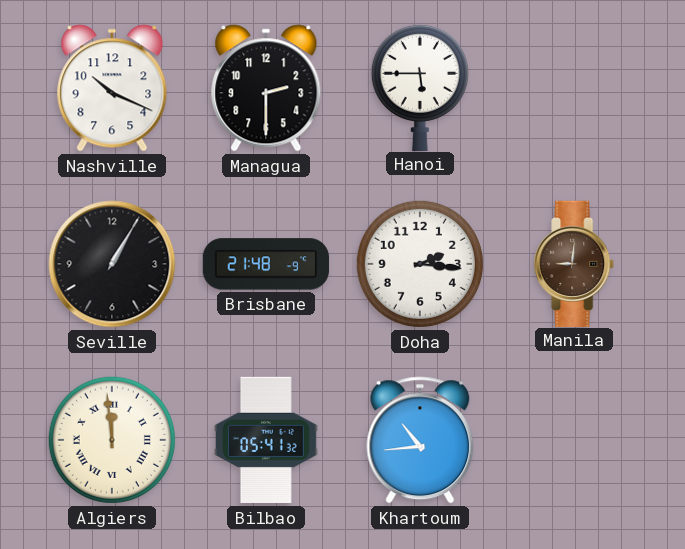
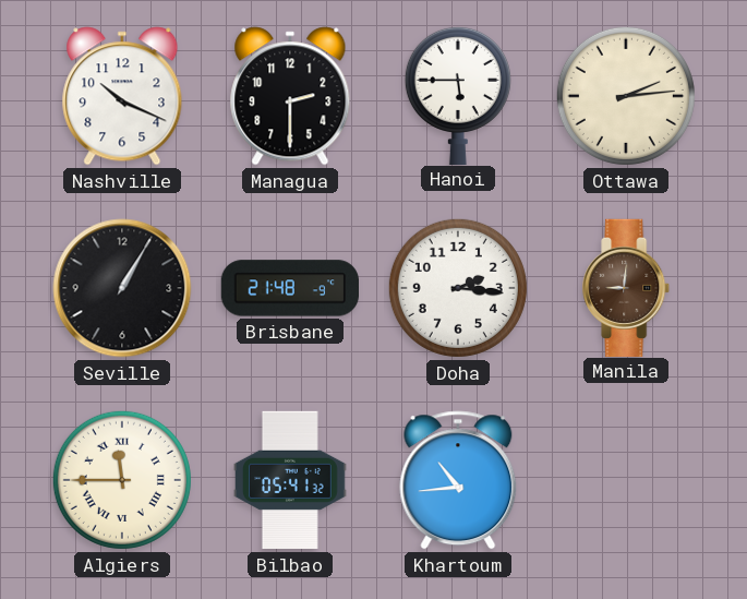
Ottawa: none -> 2:14 (626, 96)
Algiers: 11:59 -> 11:45 (122, 480)
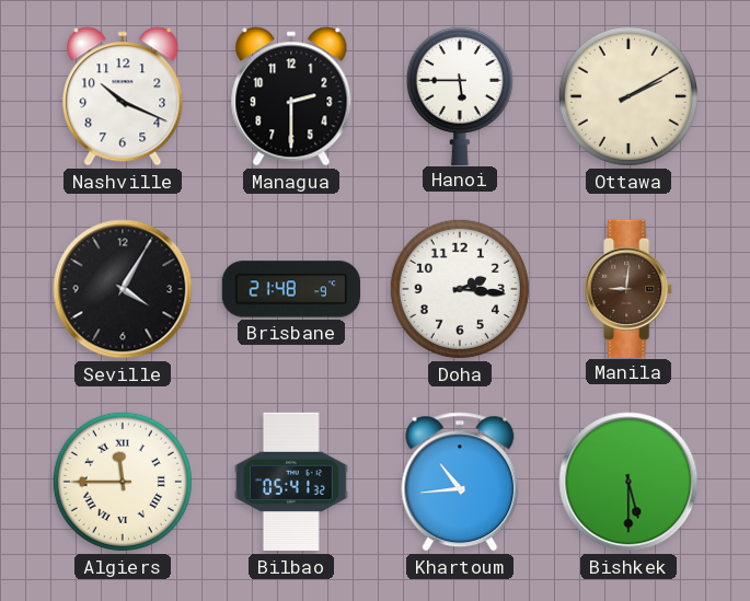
Ottawa: 2:14 -> 2:10 (628, 96)
Seville: 1:05 -> 4:05 (123, 289)
Bishkek: none -> 5:30 (628, 482)
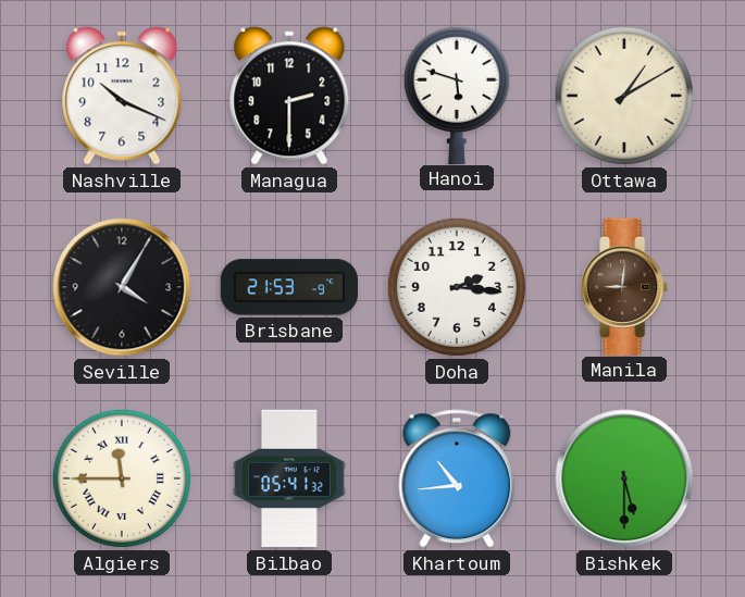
Hanoi: 5:45 -> 5:48 (457, 95)
Ottawa: 2:10 -> 1:10 (624, 96)
Brisbane: 21:48 -> 21:53 (288, 287)
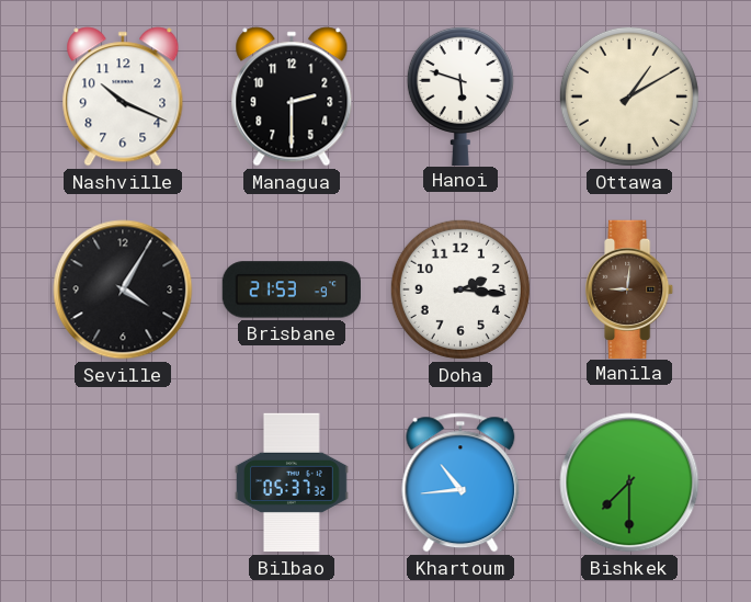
Algiers: 11:45 -> none (122, 478)
Bilbao: 05:41 -> 05:37 (293, 482)
Bishkek: 5:30 -> 7:30 (629, 482)
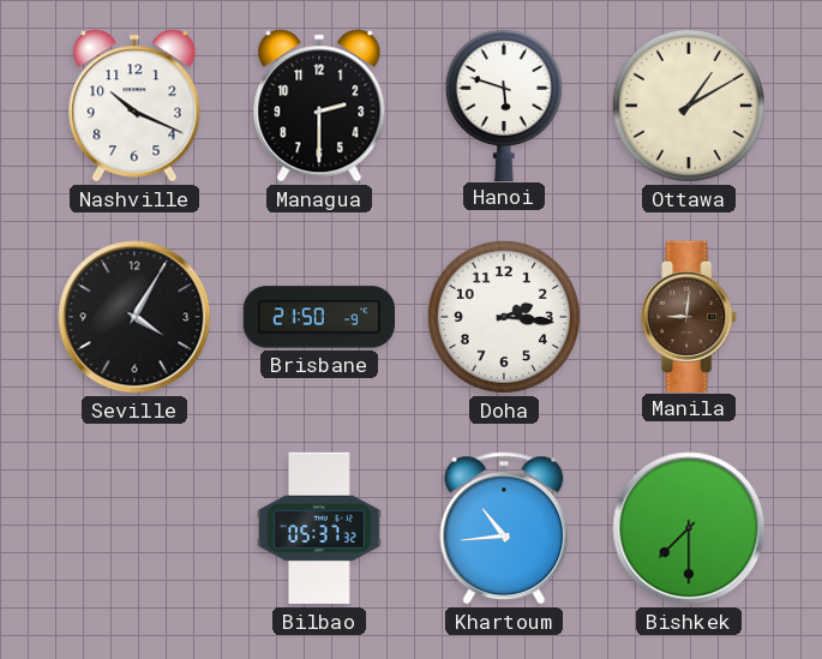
Brisbane: 21:53 -> 21:50 (318, 317)
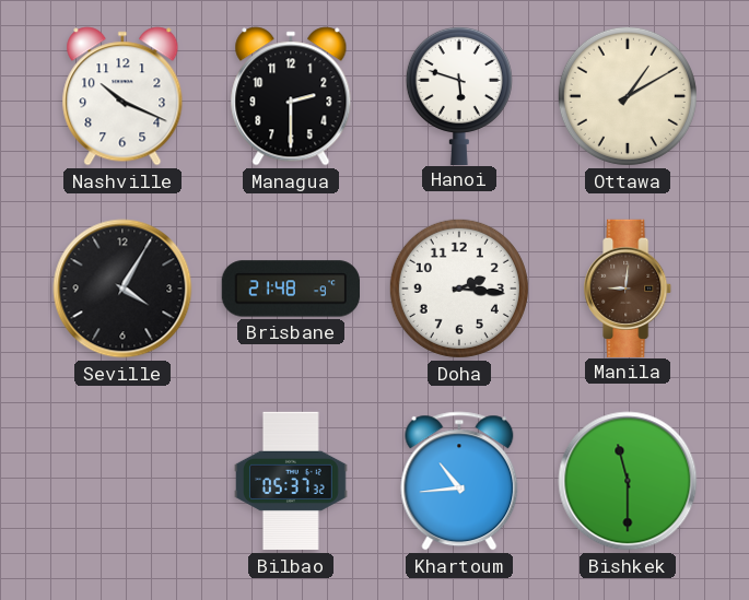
Brisbane: 21:50 -> 21:48 (290, 289)
Bishkek: 7:30 -> 11:30 (628, 481)
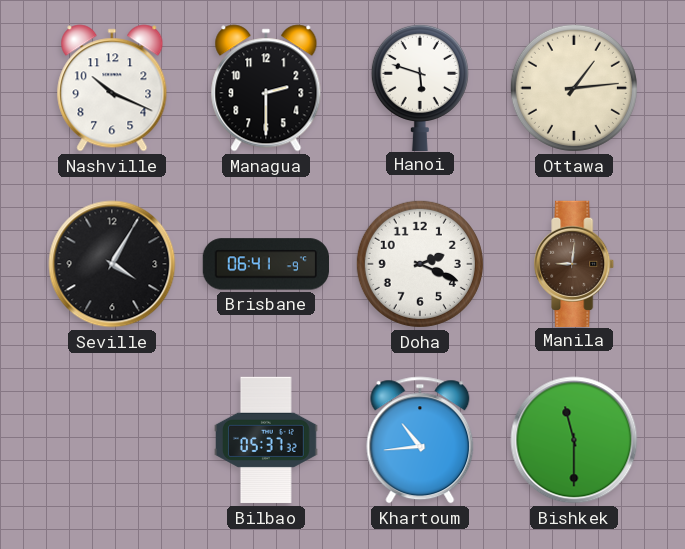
Ottawa: 1:10 -> 1:14 (574, 88)
Brisbane: 21:48 -> 06:41 (265, 264)
Doha: 2:16 -> 2:19 (420, 264)
